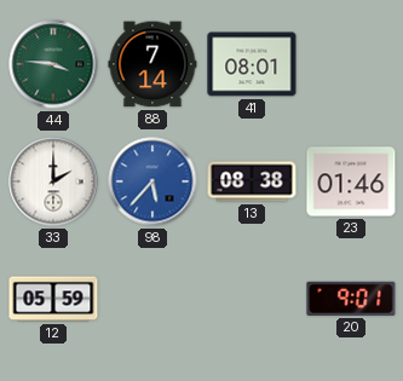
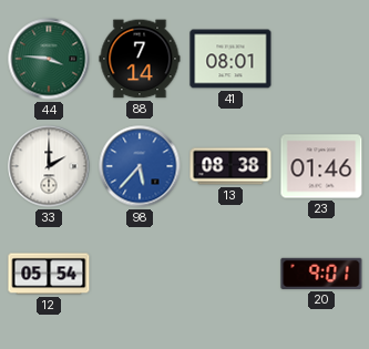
12: 05:59 -> 05:54 (49, 274)
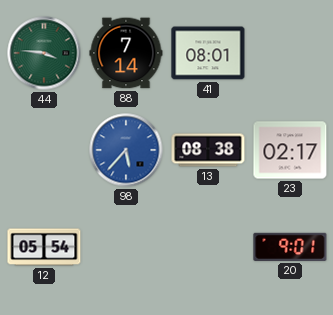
33: 2:00 -> none (49, 166)
23: 01:46 -> 02:17 (290, 150)
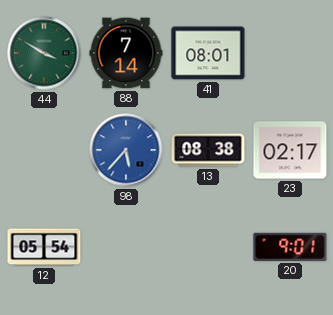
44: 3:46 -> 3:50 (44, 53)
